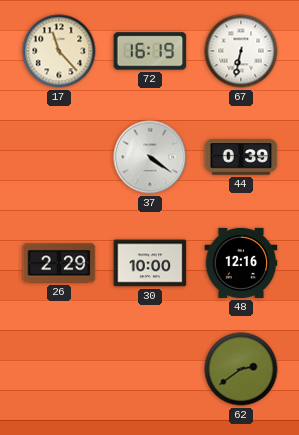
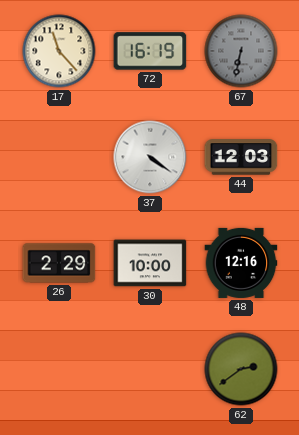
67 dial: white -> grey (241, 51)
44: 0:39 -> 12:03 (241, 157)
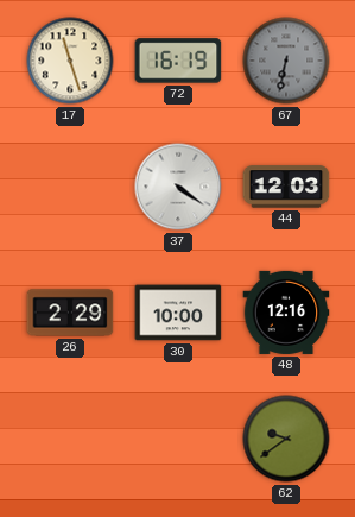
17: 11:23 -> 11:27 (70, 61)
62: 2:39 -> 9:39 (286, 439)
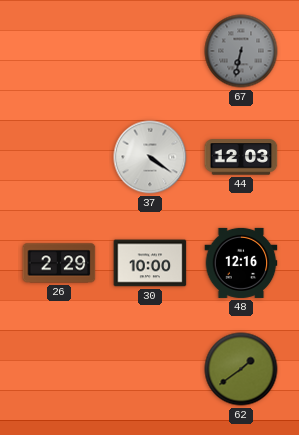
17: 11:27 -> none (70, 61)
72: 16:19 -> none (178, 61)
62: 9:39 -> 1:39 (241, 369)
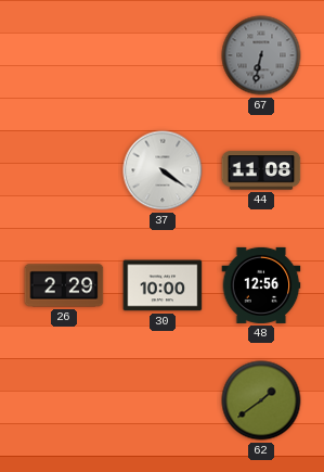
44: 12:03 -> 11:08 (261, 170)
48: 12:16 -> 12:56 (261, 285)
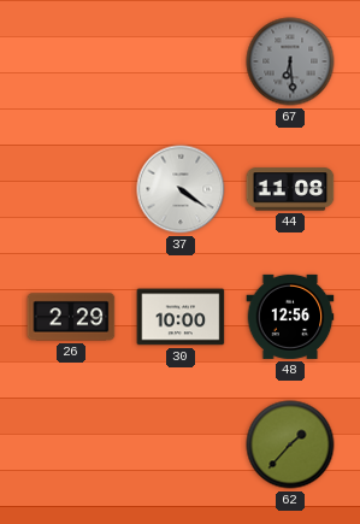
67: 6:32 -> 6:29 (290, 61)
62: 1:39 -> 1:37 (290, 444)
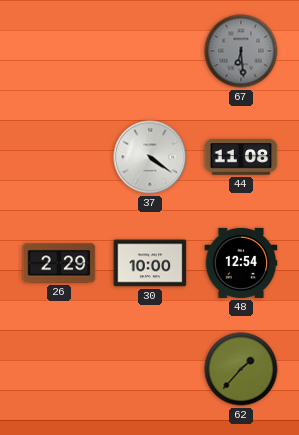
48: 12:56 -> 12:54 (241, 263)
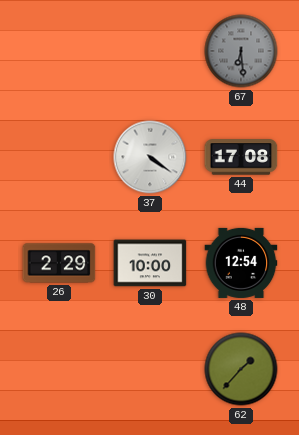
44: 11:08 -> 17:08 (241, 157)
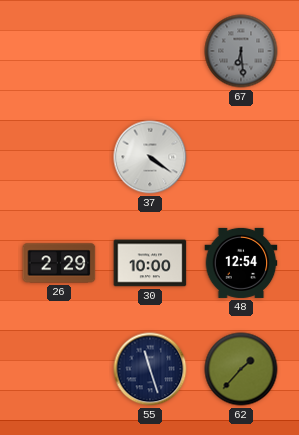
44: 17:08 -> none (241, 157)
55: none -> 11:27 (150, 369)
